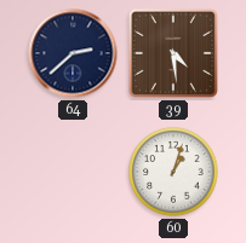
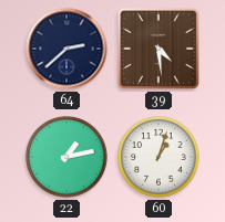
22: none -> 1:13 (67, 157)
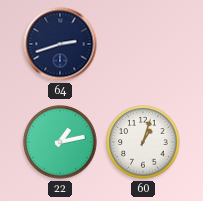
64: 2:38 -> 2:42 (60, 44)
39: 4:29 -> none (158, 49)
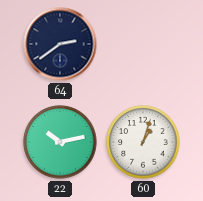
64: 2:42 -> 2:39 (60, 44)
22: 1:13 -> 10:13 (60, 142)
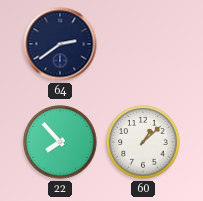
22: 10:13 -> 7:53 (60, 142)
60: 1:03 -> 1:08 (143, 142)
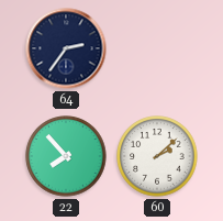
64: 2:39 -> 2:36 (66, 48)
60: 1:08 -> 2:08 (157, 156)
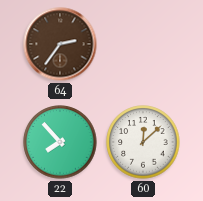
64 dial: navy -> brown (60, 44)
60: 2:08 -> 12:08 (143, 142)
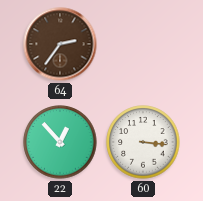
22: 7:53 -> 12:53 (60, 142)
60: 12:08 -> 3:16 (143, 142)
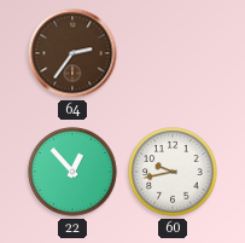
60: 3:16 -> 9:43 (173, 172)
